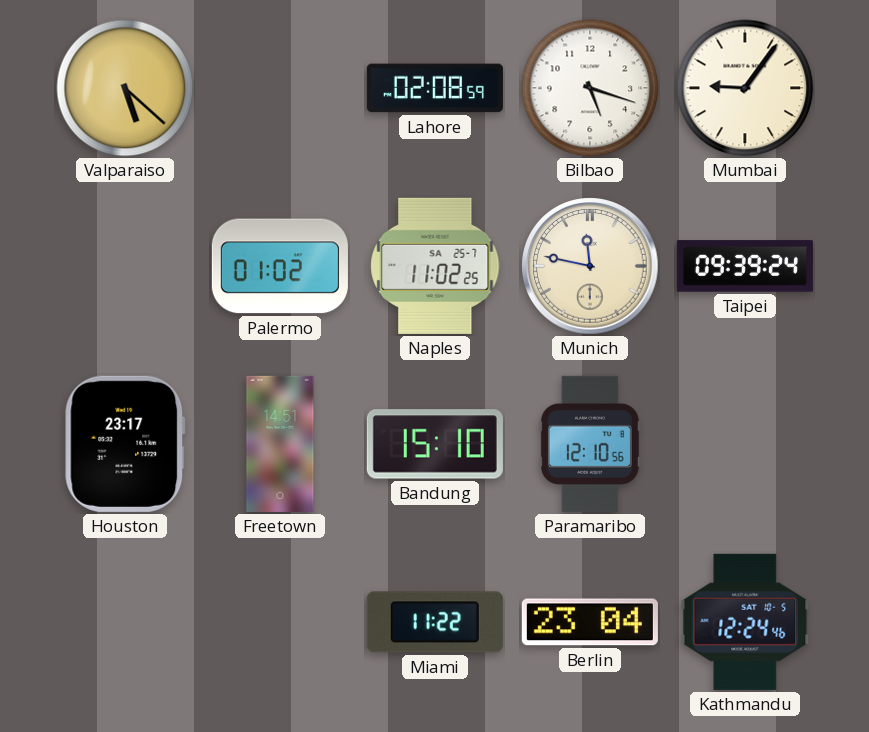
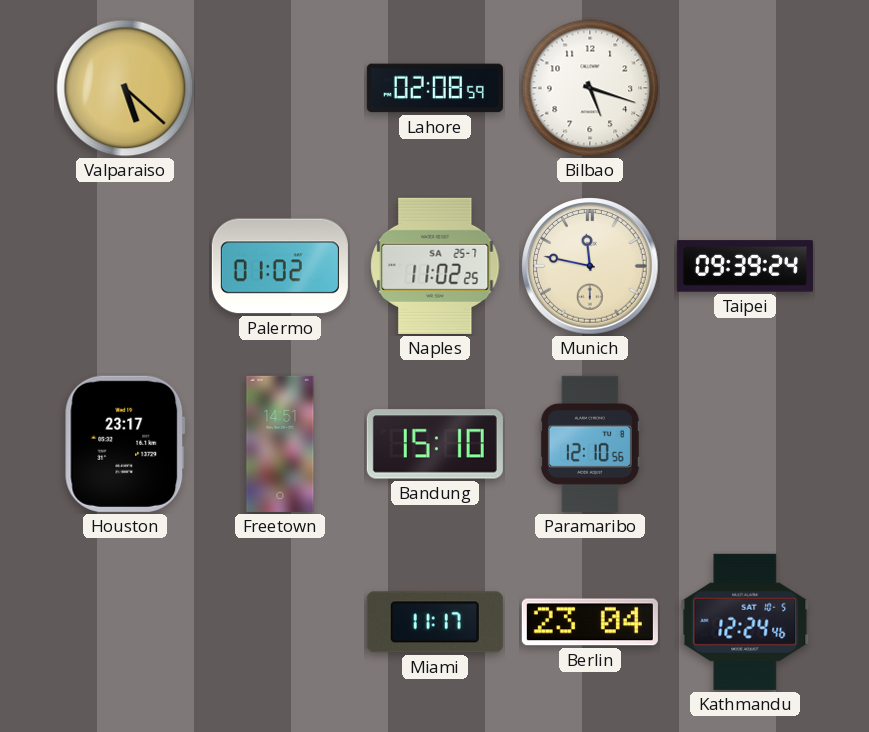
Mumbai: 9:06 -> none (745, 88)
Miami: 11:22 -> 11:17 (435, 622)
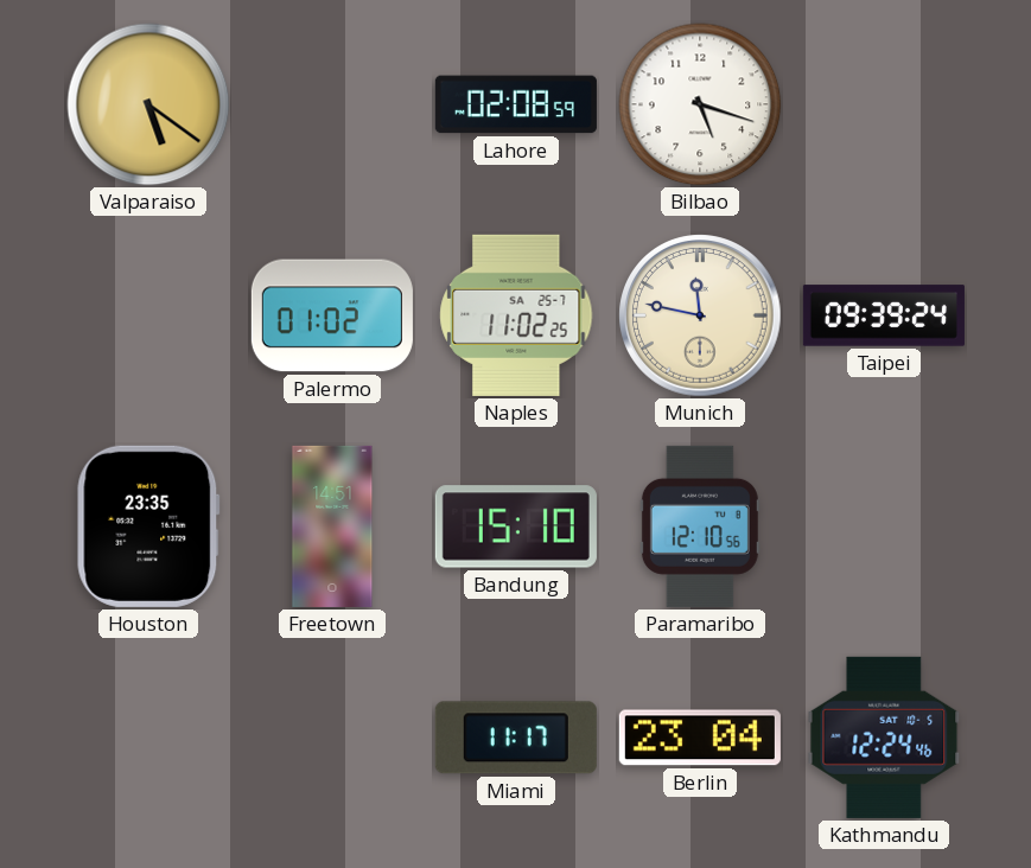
Valparaiso: 5:22 -> 5:21 (148, 104)
Houston: 23:17 -> 23:35 (148, 526)
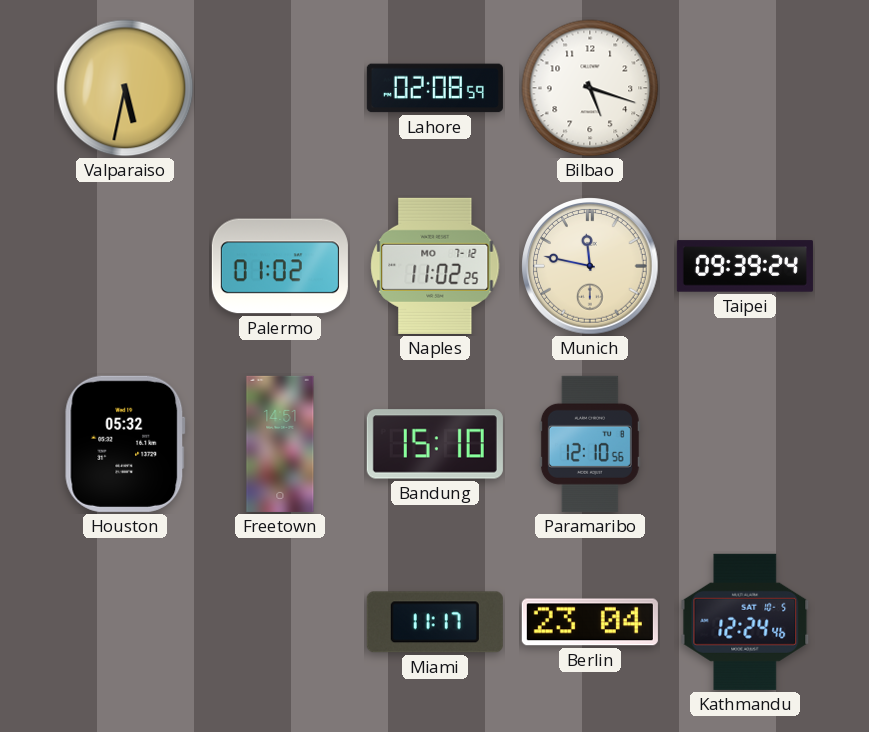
Valparaiso: 5:21 -> 5:32 (125, 88)
Naples date: SA 25-7 -> MO 7-12 (435, 266)
Houston: 23:35 -> 05:32 (125, 444)
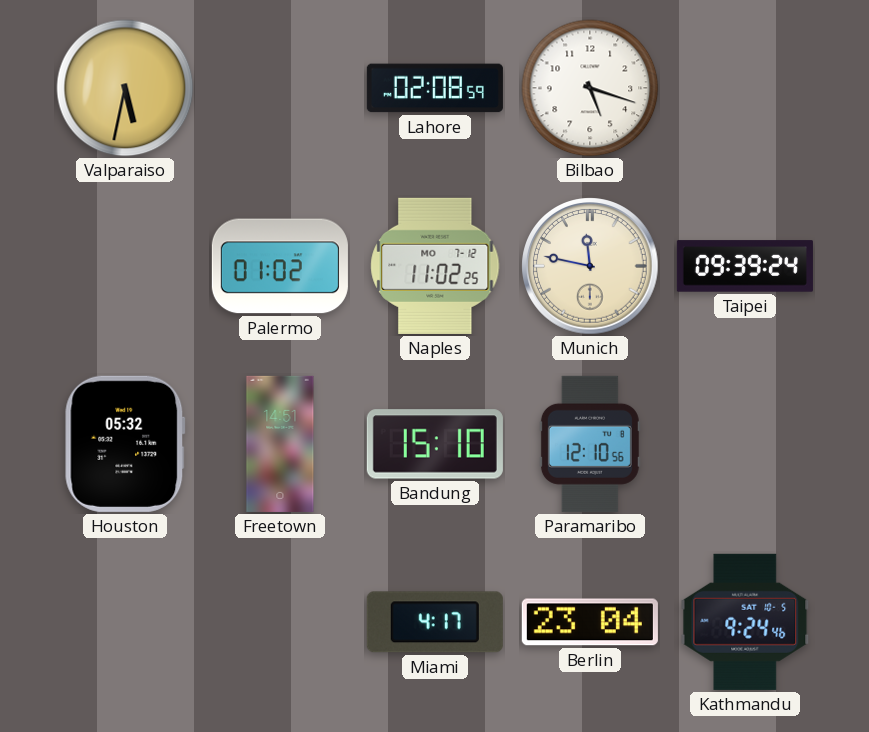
Miami: 11:17 -> 4:17 (435, 622)
Kathmandu: 12:24 -> 9:24 (745, 622)
